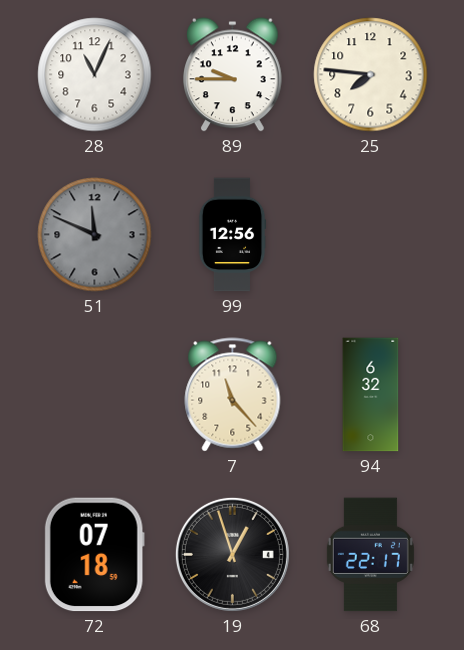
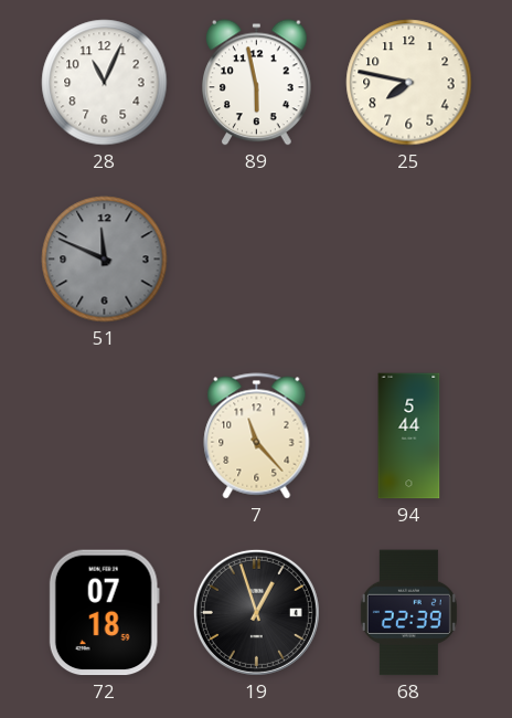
89: 9:45 -> 5:58 (257, 83)
25: 7:46 -> 7:47 (409, 83)
99: 12:56 -> none (232, 235)
94: 6:32 -> 5:44 (409, 436)
68: 22:17 -> 22:39 (408, 613)
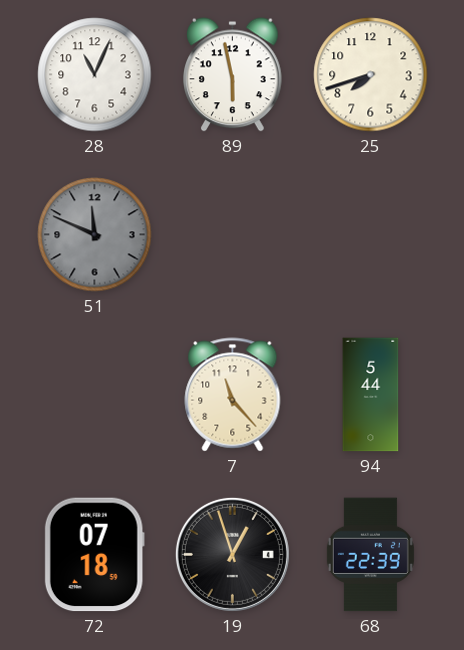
25: 7:47 -> 7:42 (371, 75)
